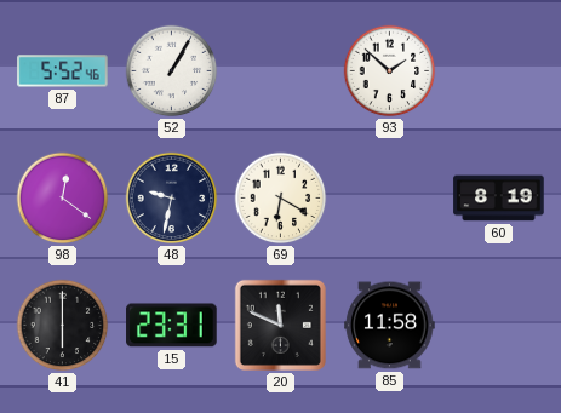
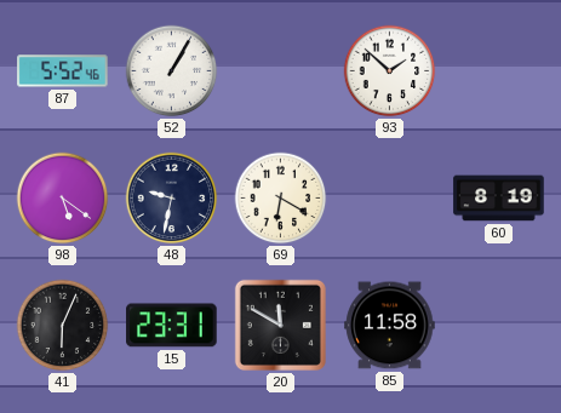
98: 12:21 -> 5:21 (63, 199)
41: 6:00 -> 6:04 (63, 326)
20: 11:49 -> 11:50 (280, 325)
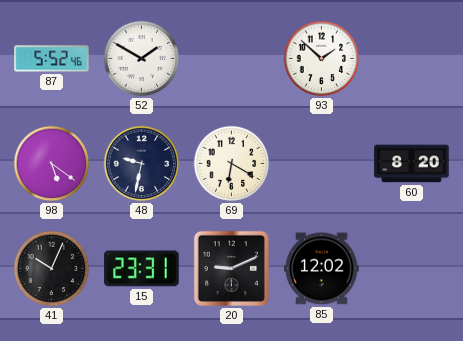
52: 1:05 -> 1:50 (142, 59)
60: 8:19 -> 8:20 (412, 164)
41: 6:04 -> 10:04 (52, 269)
20: 11:50 -> 9:11 (231, 268)
85: 11:58 -> 12:02 (322, 269)
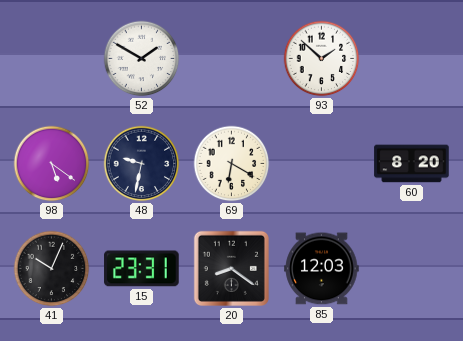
87: 5:52 -> none (52, 59)
20: 9:11 -> 8:21 (231, 268)
85: 12:02 -> 12:03 (322, 269)
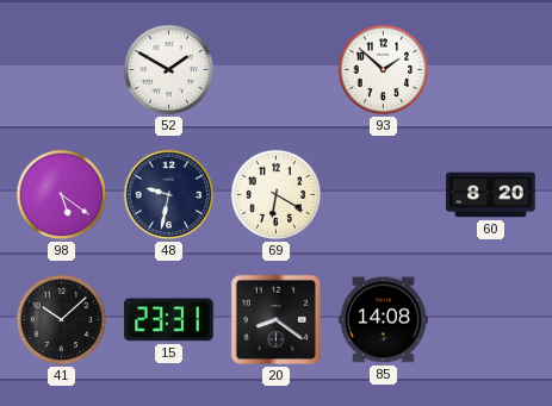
41: 10:04 -> 10:08 (62, 320)
85: 12:03 -> 14:08 (384, 320)
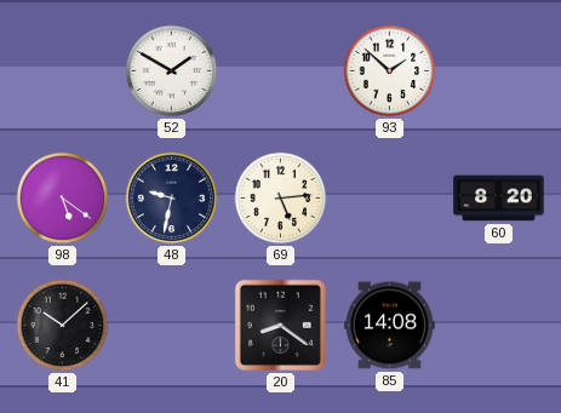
69: 6:20 -> 5:14 (281, 199)
15: 23:31 -> none (169, 320)
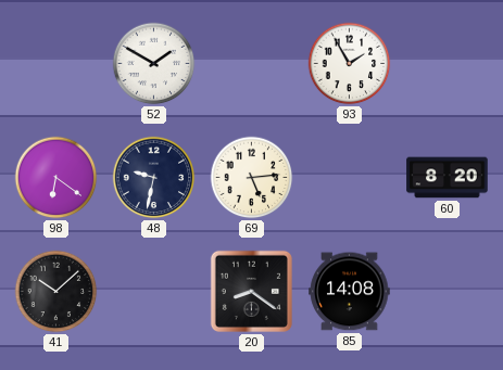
93: 1:52 -> 1:55 (350, 64)
98: 5:21 -> 6:21 (56, 178)
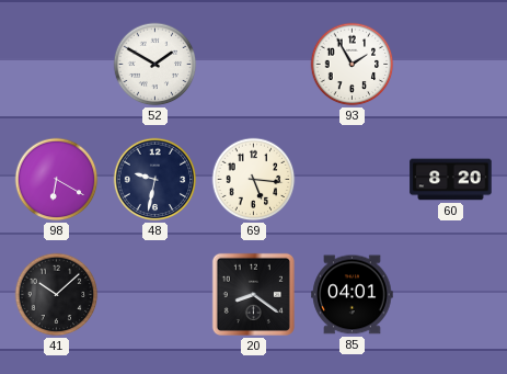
98: 6:21 -> 6:20 (57, 180)
69: 5:14 -> 5:16 (254, 180)
85: 14:08 -> 04:01 (353, 295)
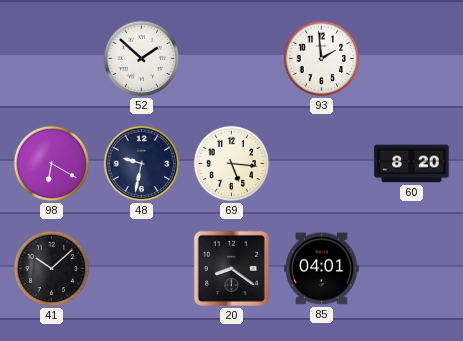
52: 1:50 -> 1:52 (142, 59)
93: 1:55 -> 1:59 (322, 59)
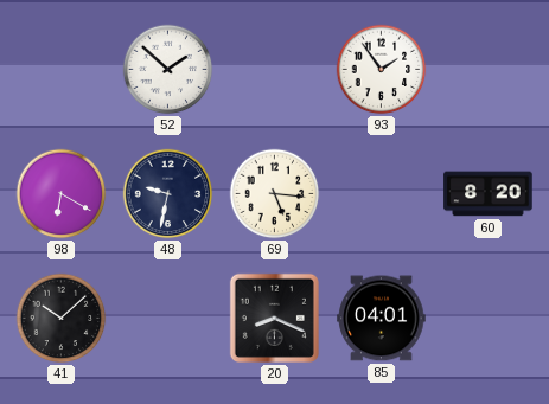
93: 1:59 -> 1:54 (382, 70)
20: 8:21 -> 8:19 (274, 318)
